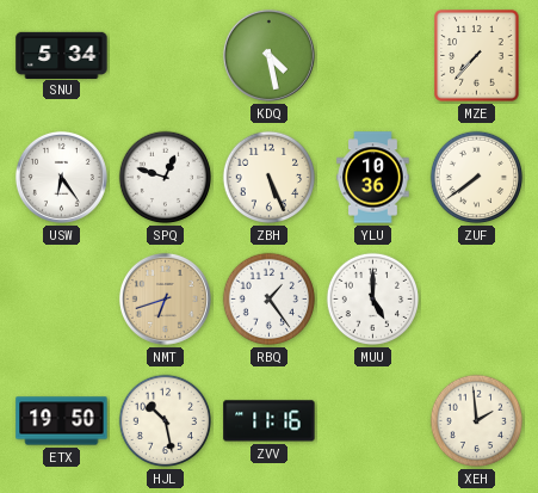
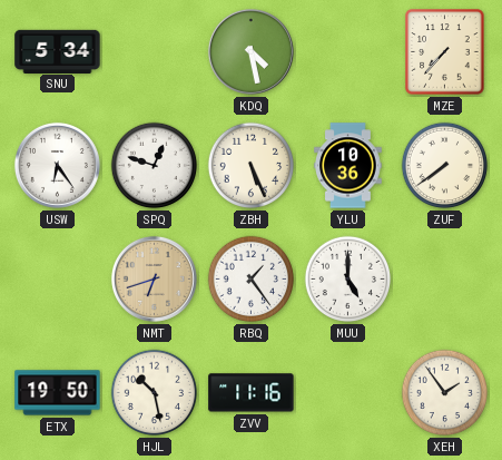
XEH: 1:59 -> 1:54 (445, 393)
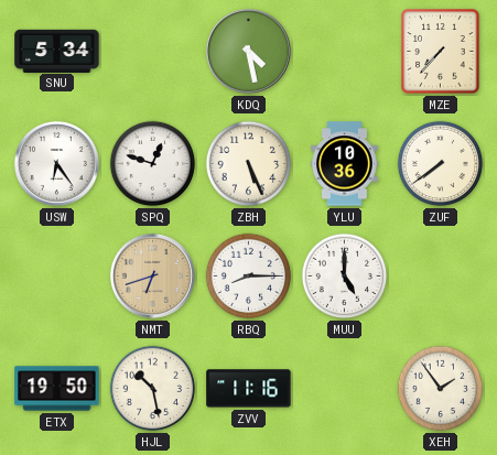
RBQ: 1:24 -> 8:15 (249, 277)
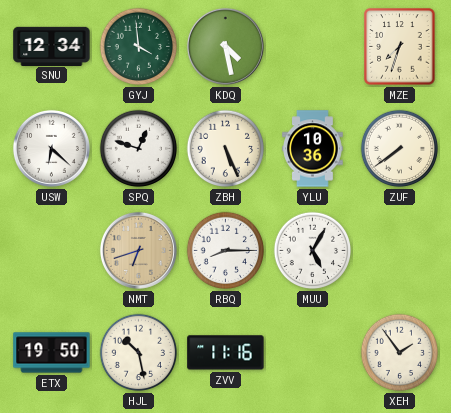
SNU: 5:34 -> 12:34 (52, 46)
GYJ: none -> 3:59 (139, 47)
MZE: 7:37 -> 7:33 (400, 47)
USW: 6:24 -> 6:22 (51, 148)
MUU: 5:00 -> 5:05 (313, 251)
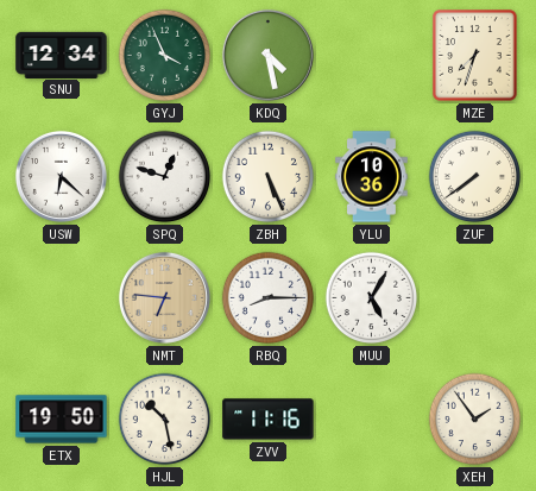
GYJ: 3:59 -> 3:56 (165, 56)
NMT: 6:42 -> 6:46 (164, 297)
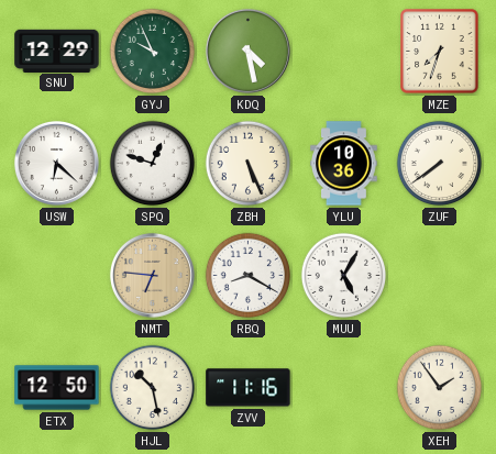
SNU: 12:34 -> 12:29 (57, 51)
GYJ: 3:56 -> 9:56 (153, 52)
RBQ: 8:15 -> 8:20 (249, 276)
ETX: 19:50 -> 12:50 (57, 388)
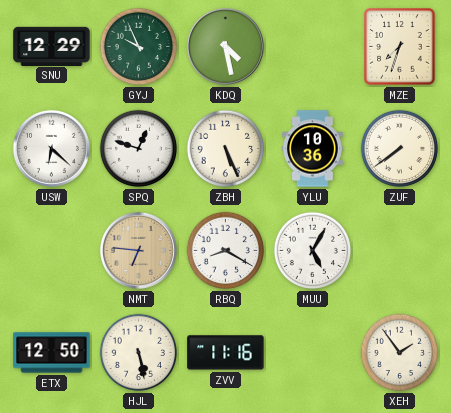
HJL: 10:28 -> 5:28 (139, 353)
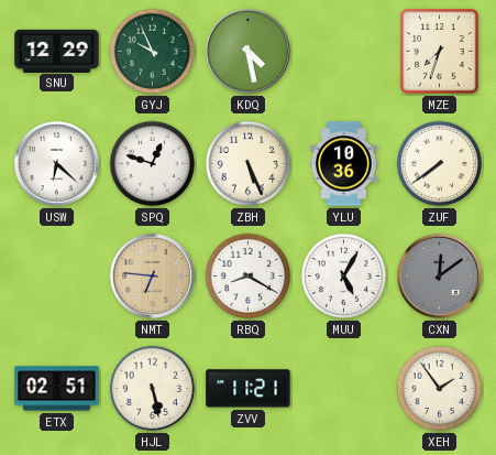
CXN: none -> 12:09 (439, 275)
ETX: 12:50 -> 02:51 (57, 389)
ZVV: 11:16 -> 11:21 (249, 389)
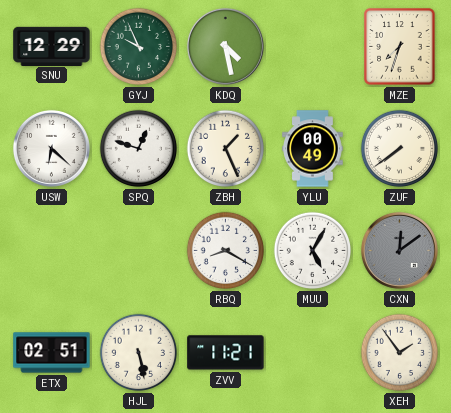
ZBH: 5:26 -> 1:26 (226, 149)
YLU: 10:36 -> 00:49 (313, 149)
NMT: 6:46 -> none (152, 275)
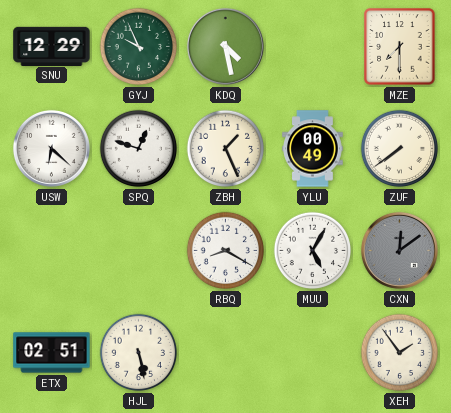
MZE: 7:33 -> 7:30 (400, 47)
ZVV: 11:21 -> none (226, 353)
